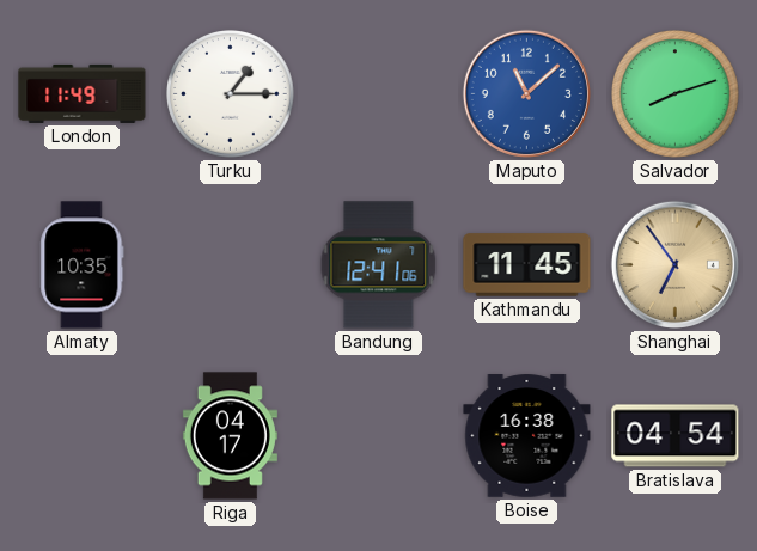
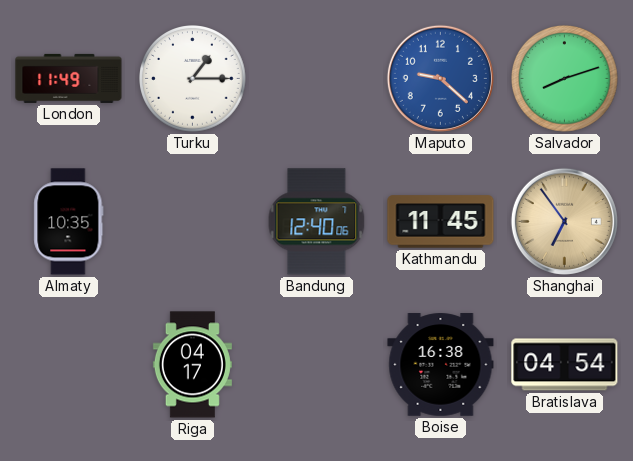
Maputo: 11:08 -> 9:22 (440, 78)
Bandung: 12:41 -> 12:40 (317, 222)
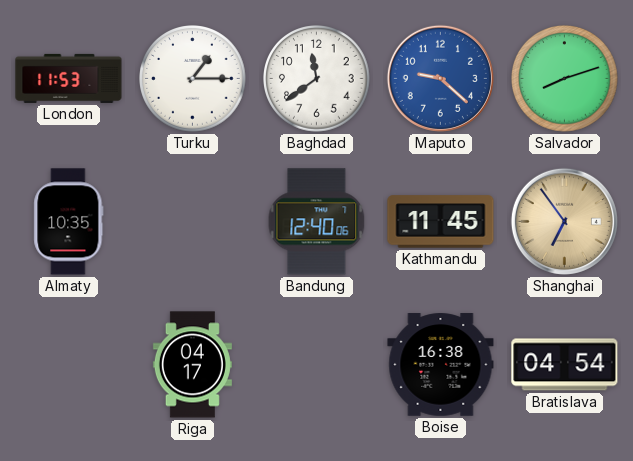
London: 11:49 -> 11:53 (69, 78)
Baghdad: none -> 11:39 (317, 79)
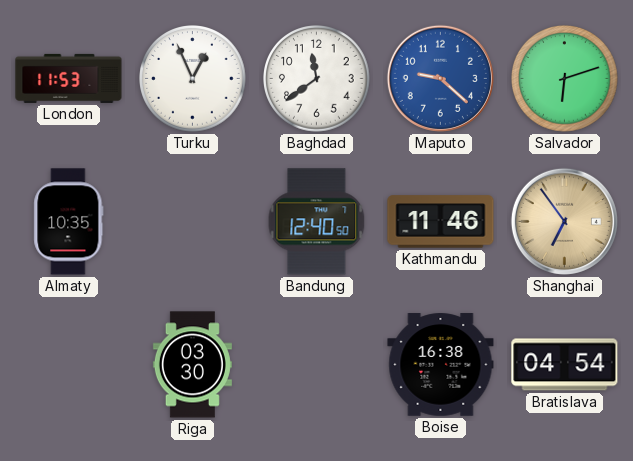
Turku: 1:15 -> 12:56 (193, 79)
Salvador: 8:12 -> 6:12 (565, 79)
Bandung: 12:40:06 -> 12:40:50 (317, 222)
Kathmandu: 11:45 -> 11:46 (441, 222)
Riga: 04:17 -> 03:30 (192, 365)
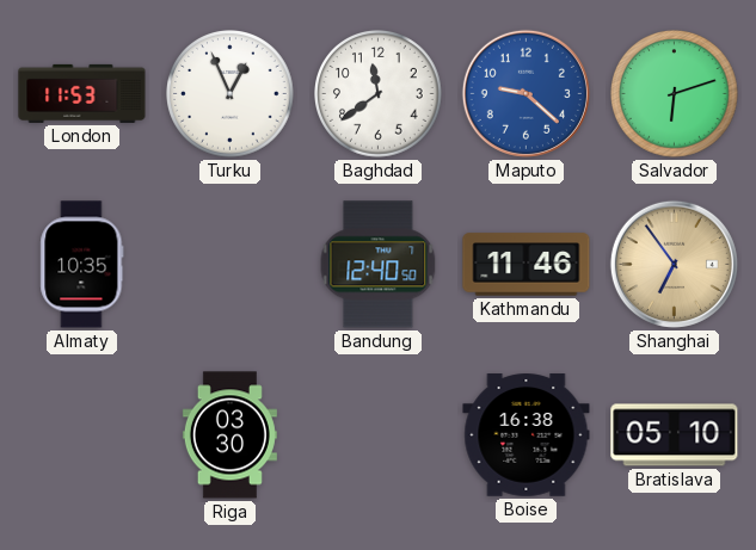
Bratislava: 04:54 -> 05:10 (675, 435)
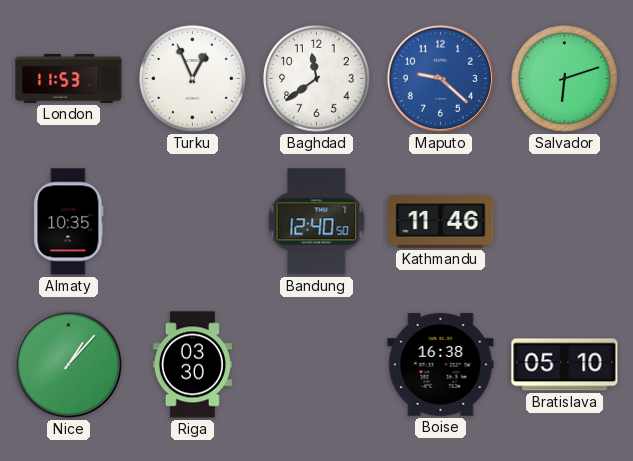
Shanghai: 6:54 -> none (674, 264)
Nice: none -> 1:07 (68, 364)
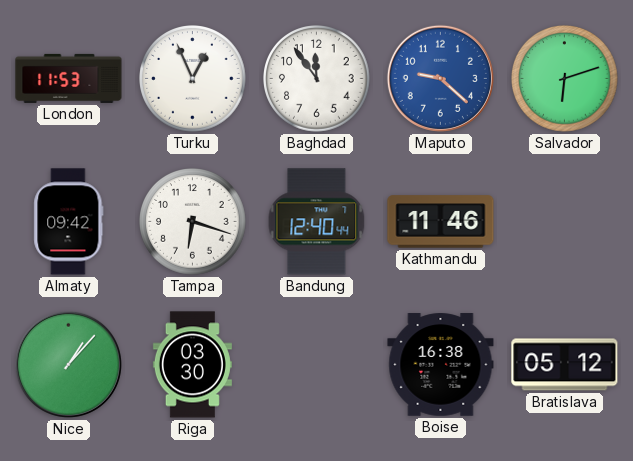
Baghdad: 11:39 -> 11:54 (317, 79)
Almaty: 10:35 -> 09:42 (69, 222)
Tampa: none -> 6:18 (193, 222)
Bandung: 12:40:50 -> 12:40:44 (317, 222)
Bratislava: 05:10 -> 05:12 (565, 365)
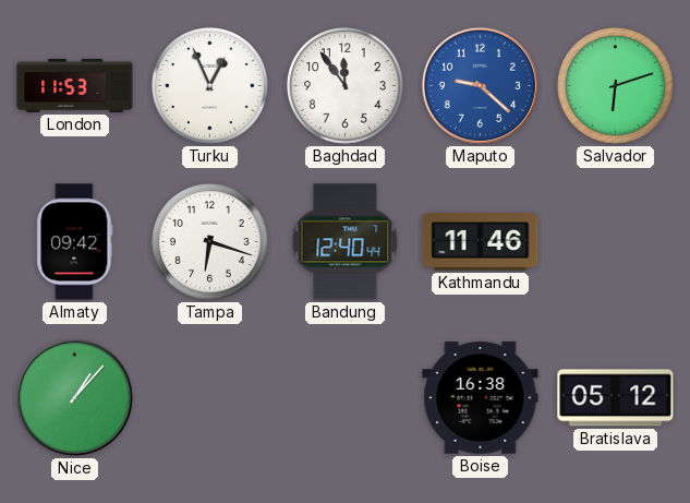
Riga: 03:30 -> none (192, 365)
